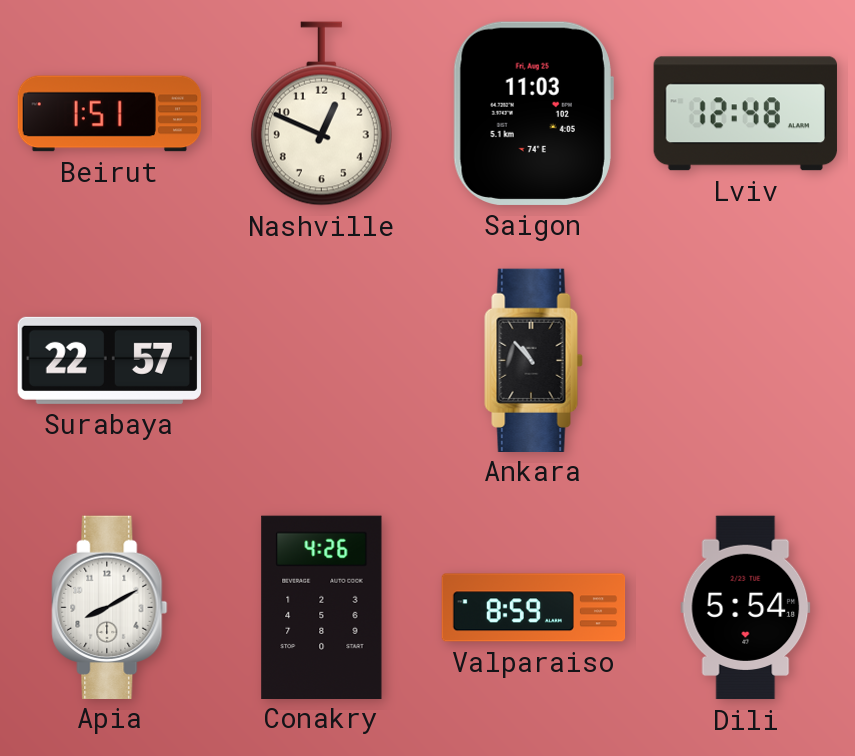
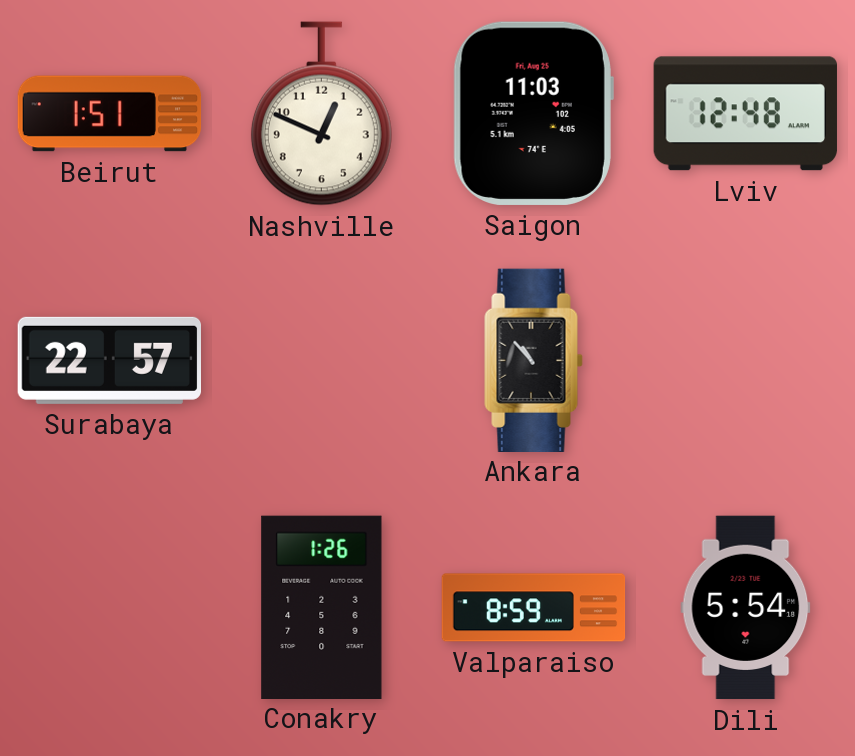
Apia: 8:10 -> none (110, 607)
Conakry: 4:26 -> 1:26 (322, 607)
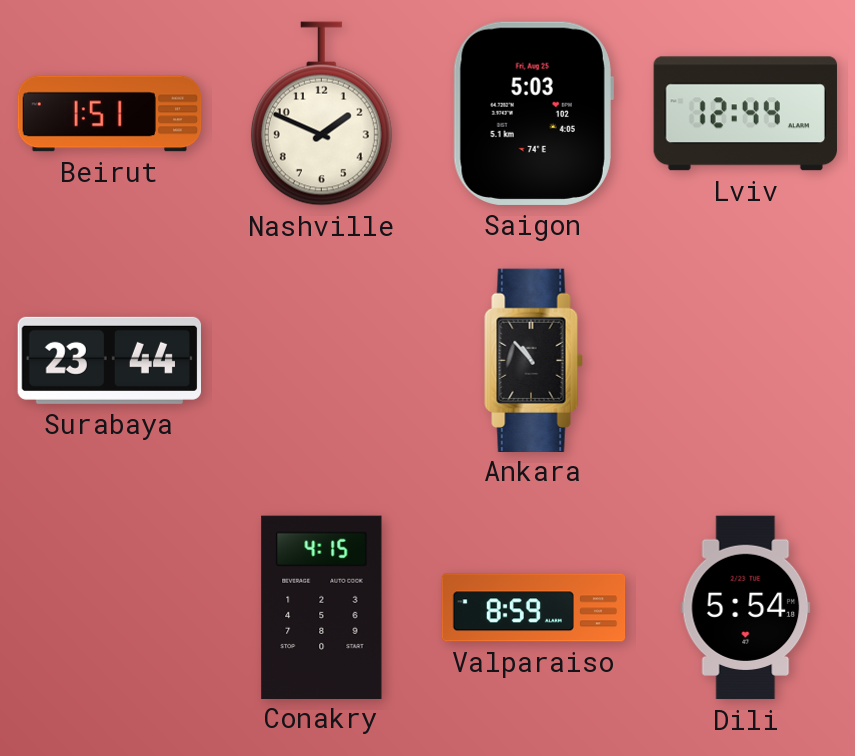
Nashville: 12:49 -> 1:49 (321, 114)
Saigon: 11:03 -> 5:03 (533, 113)
Lviv: 12:48 -> 12:44 (745, 114)
Surabaya: 22:57 -> 23:44 (109, 360)
Conakry: 1:26 -> 4:15 (322, 607)
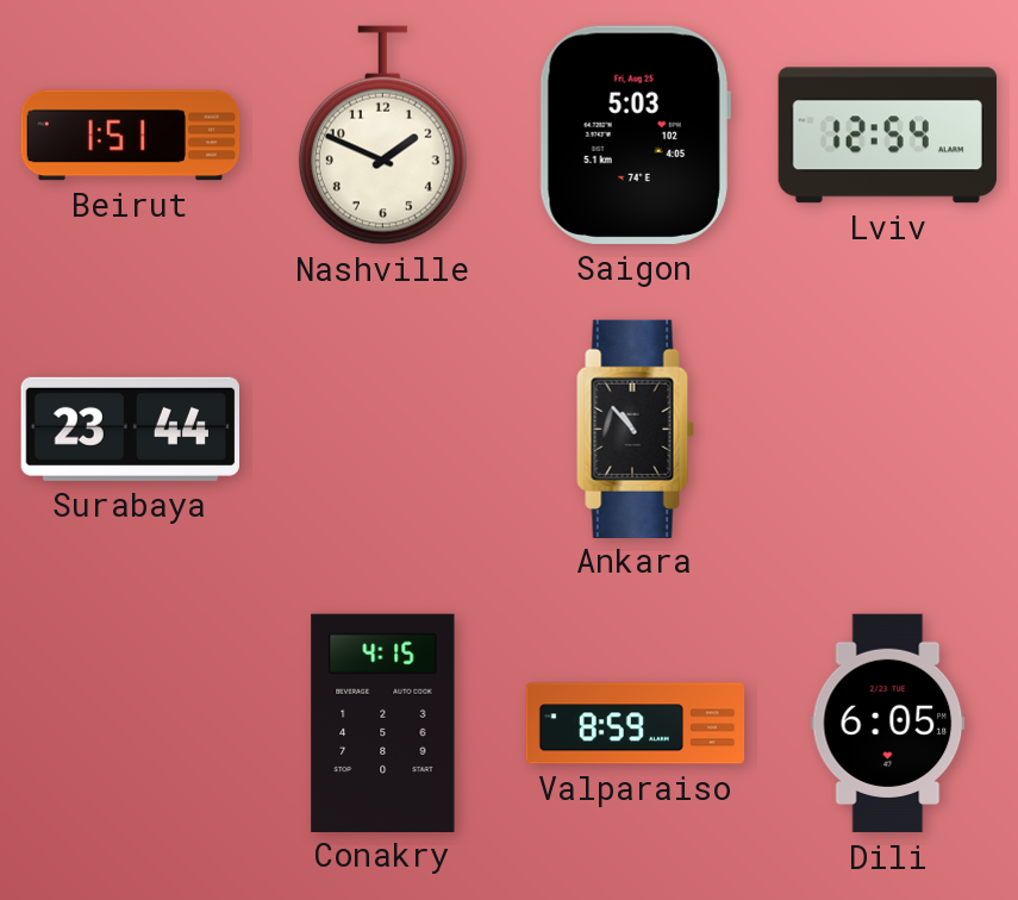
Lviv: 12:44 -> 12:54 (887, 136)
Dili: 5:54 -> 6:05 (888, 724)
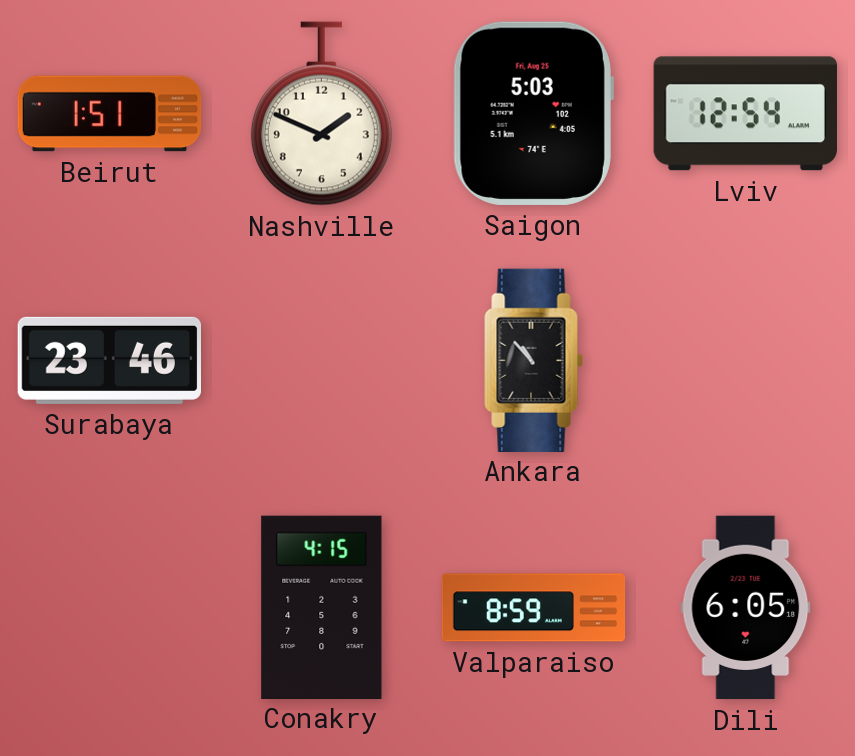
Surabaya: 23:44 -> 23:46 (109, 360)
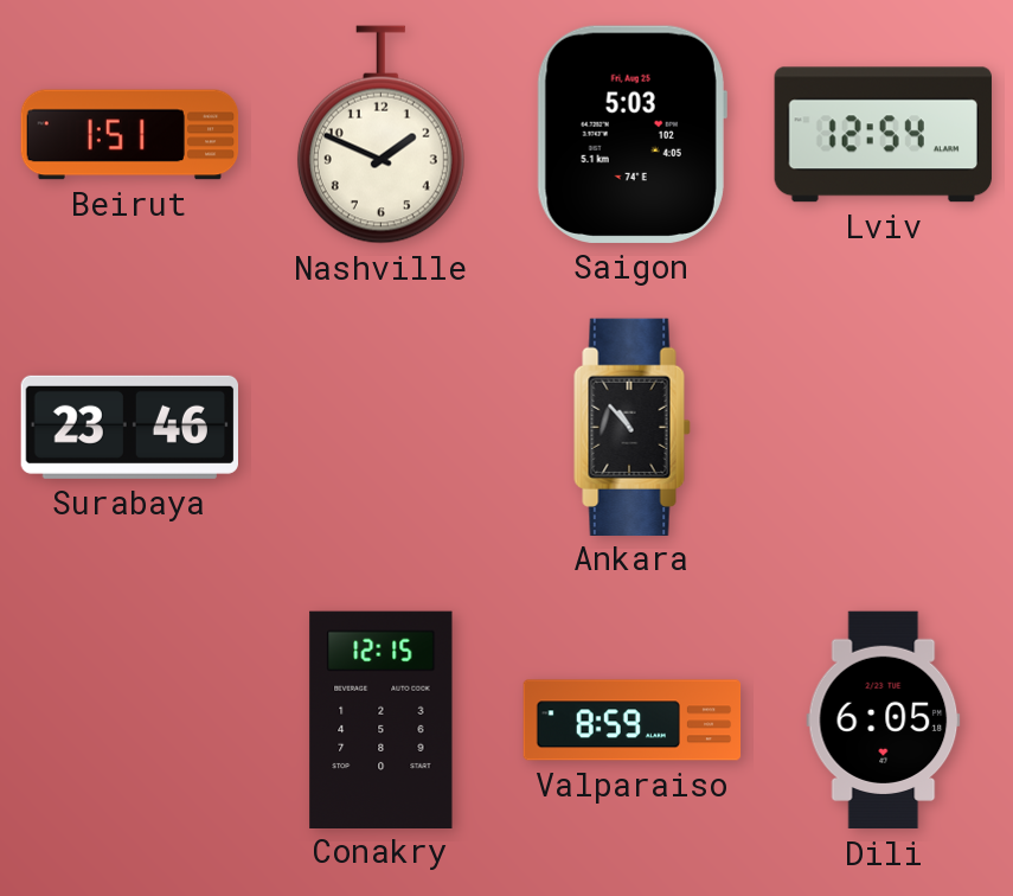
Conakry: 4:15 -> 12:15 (382, 719)
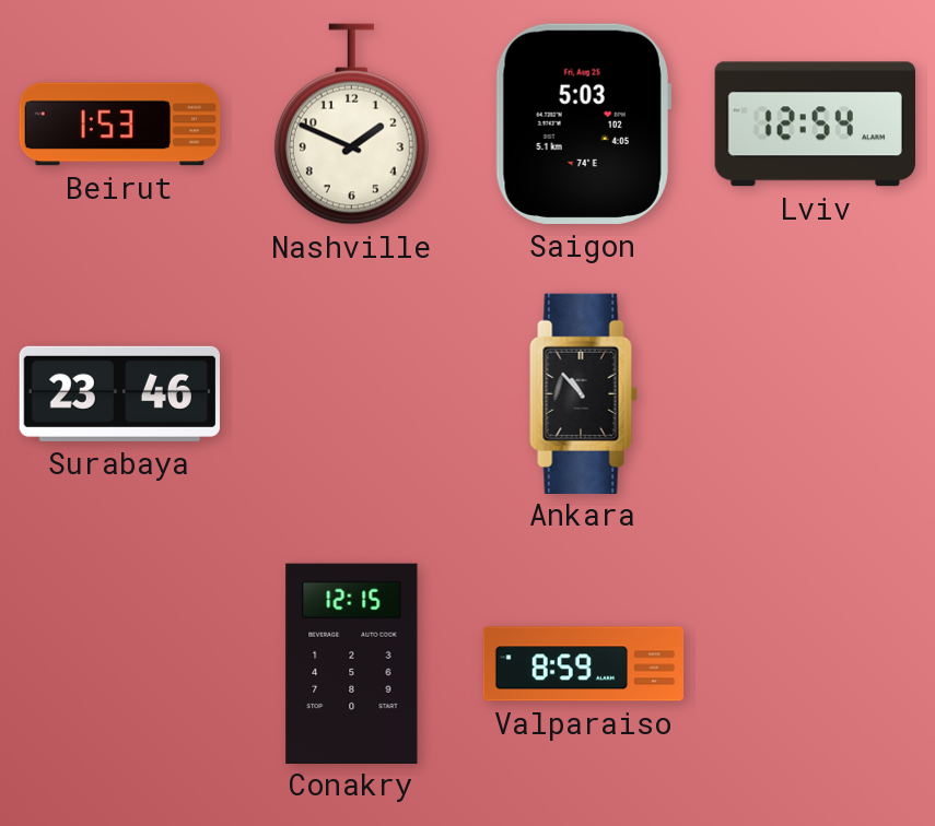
Beirut: 1:51 -> 1:53 (120, 125)
Dili: 6:05 -> none (884, 721)
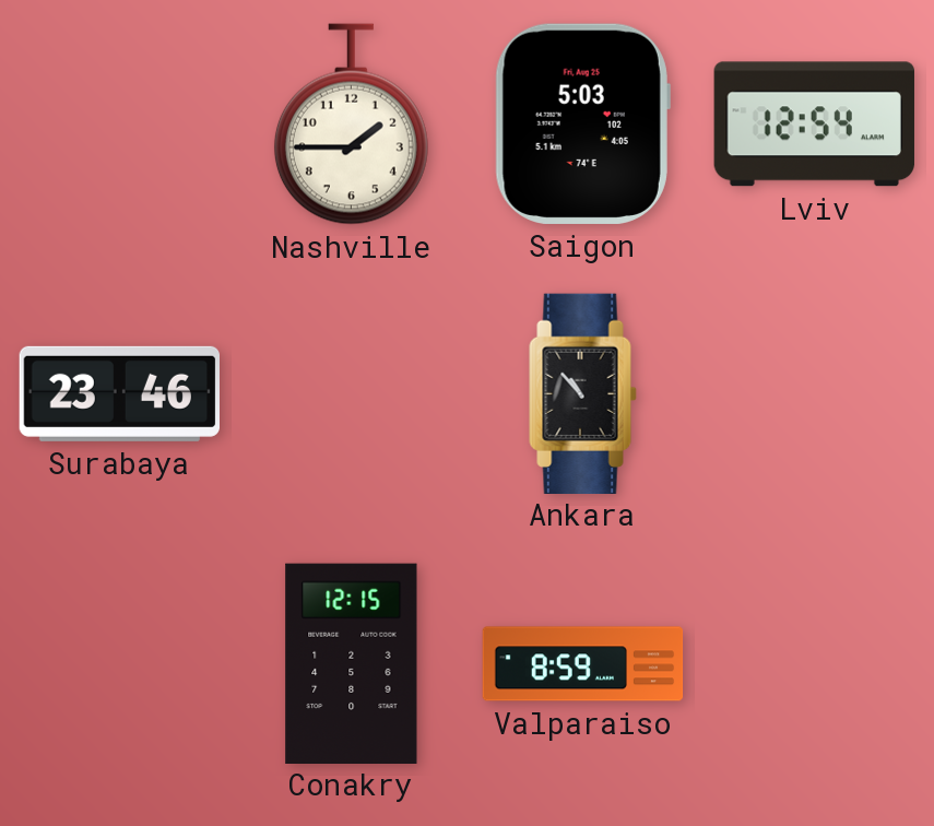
Beirut: 1:53 -> none (120, 125)
Nashville: 1:49 -> 1:45 (351, 125)
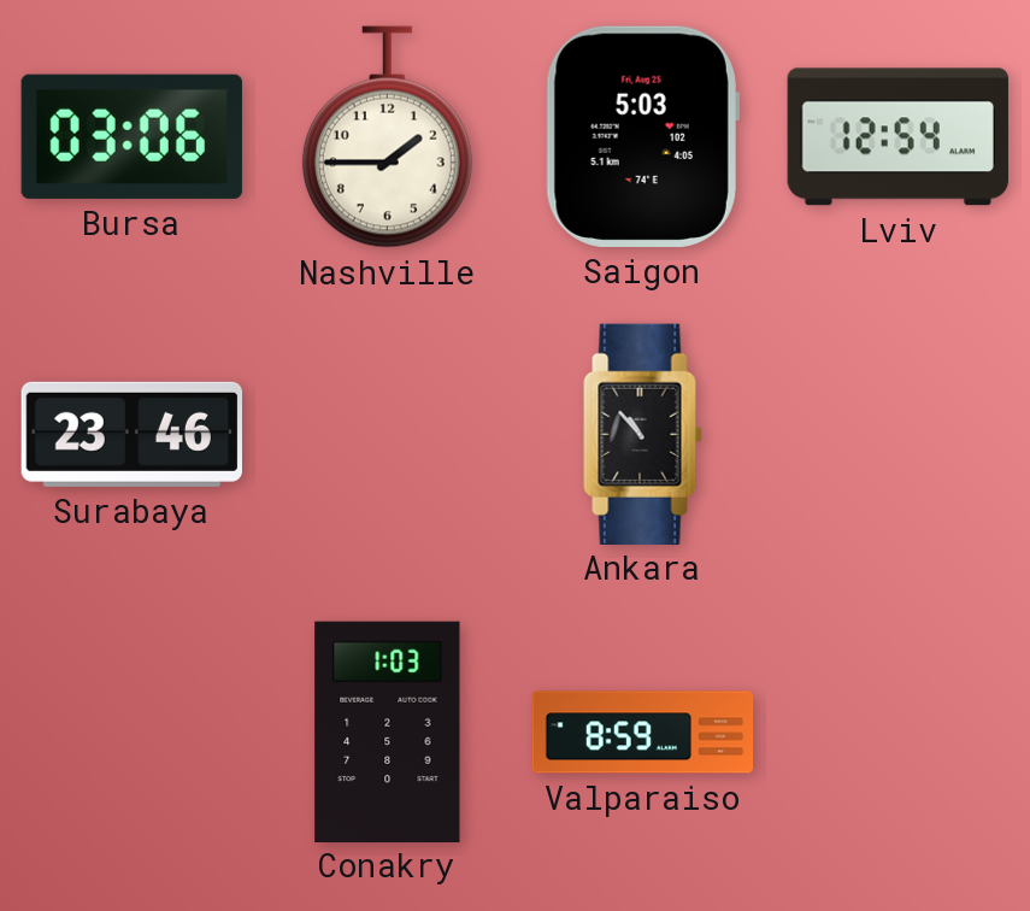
Bursa: none -> 03:06 (131, 136)
Conakry: 12:15 -> 1:03 (388, 731)
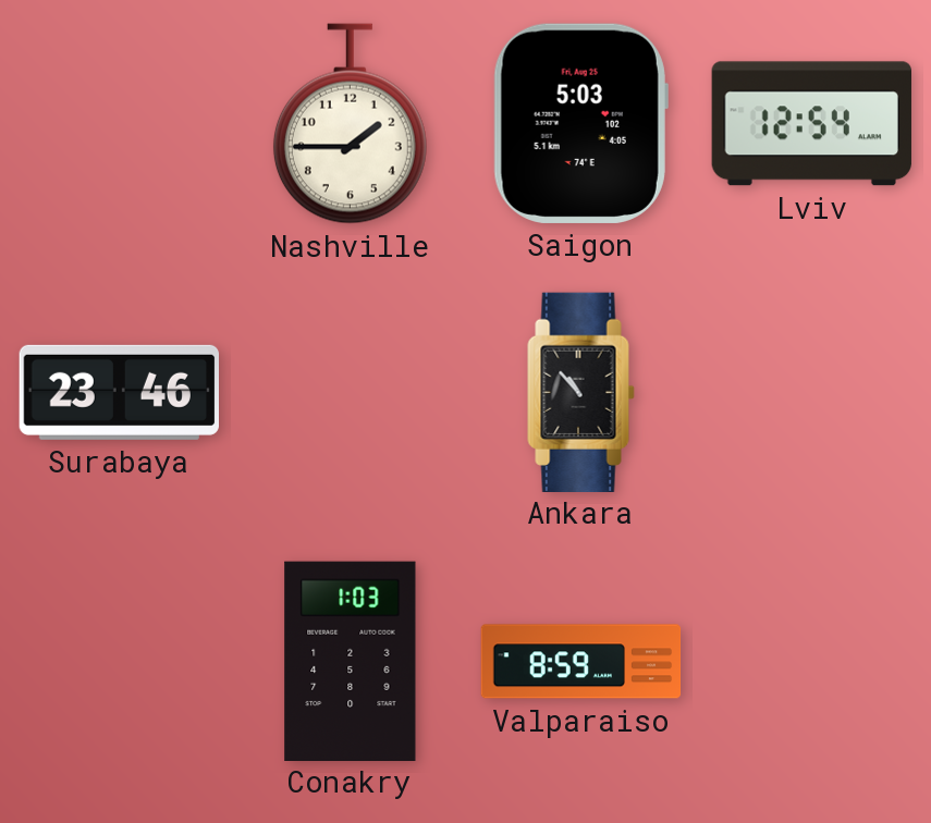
Bursa: 03:06 -> none (131, 136)
